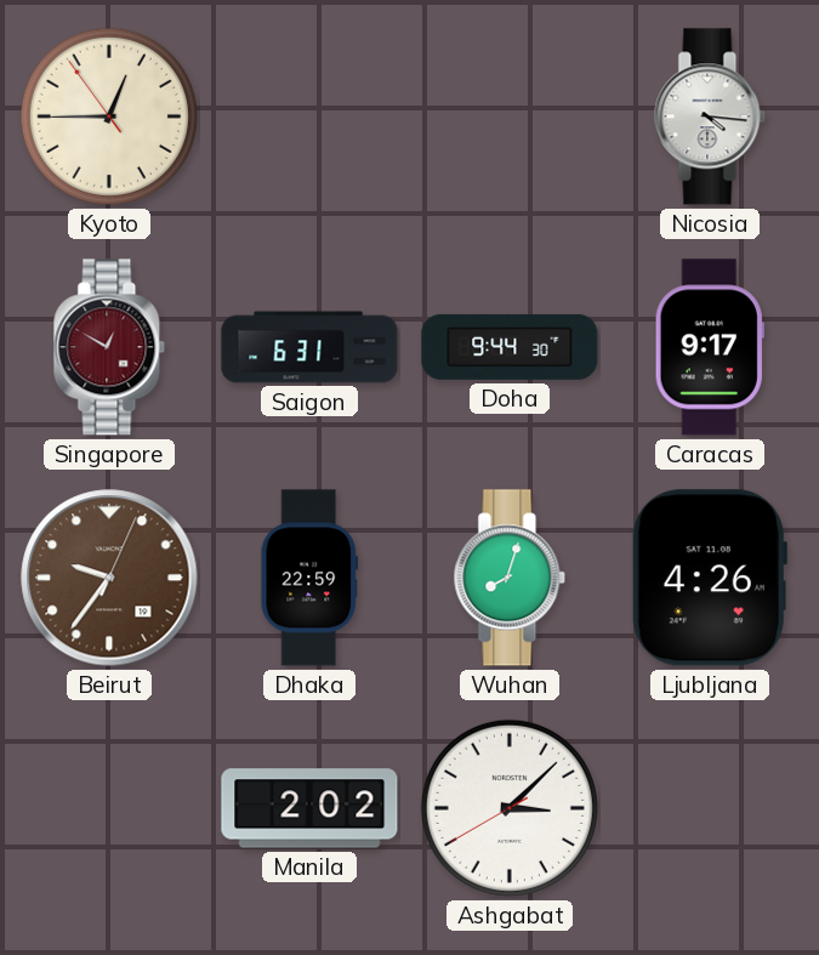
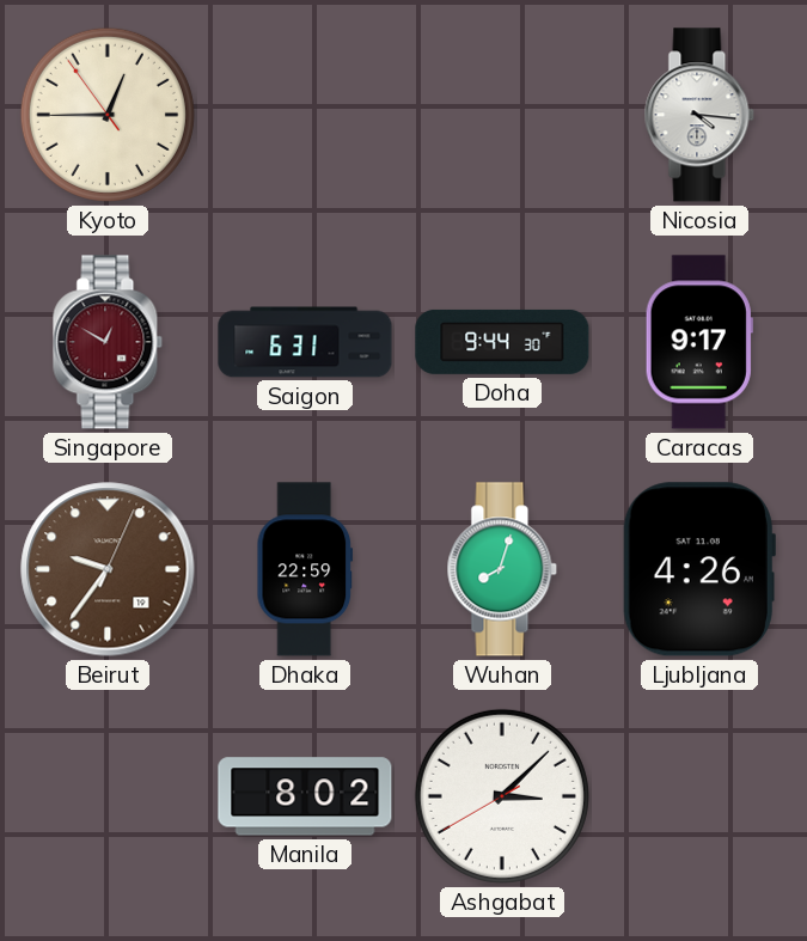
Manila: 2:02 -> 8:02 (305, 796)
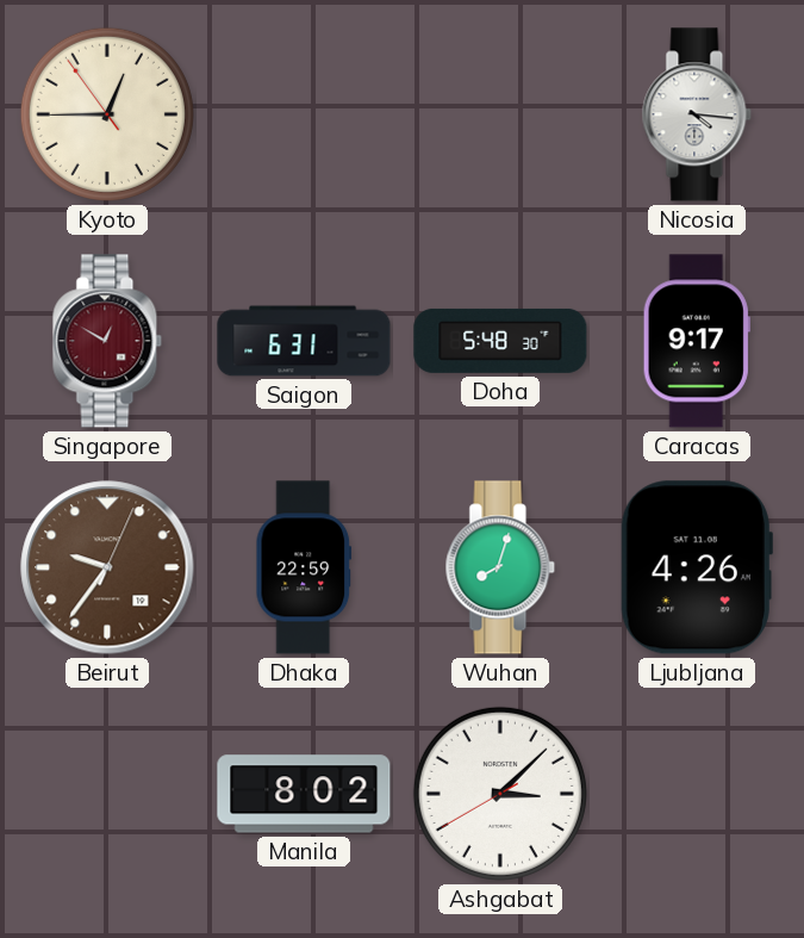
Doha: 9:44 -> 5:48 (500, 341)
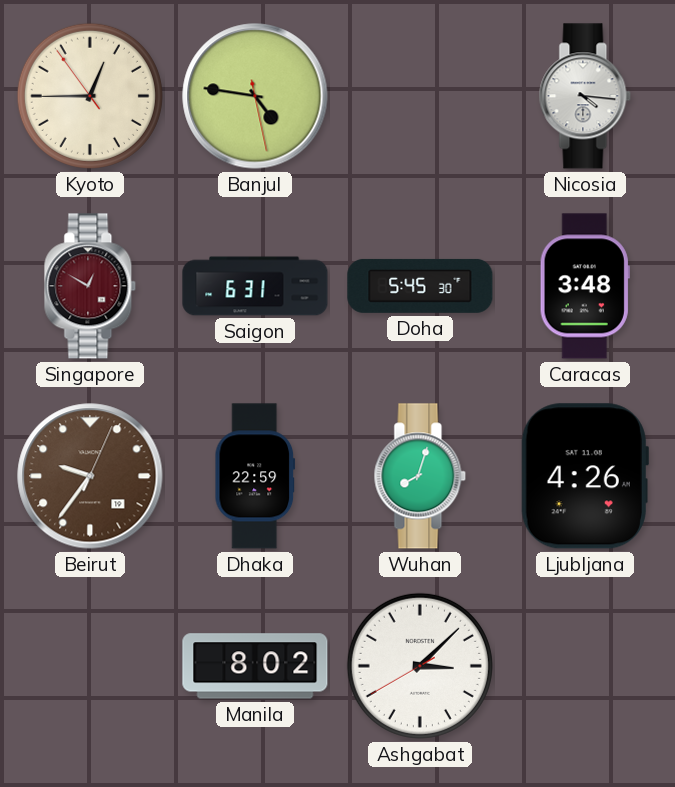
Banjul: none -> 4:46 (255, 96)
Doha: 5:48 -> 5:45 (420, 286)
Caracas: 9:17 -> 3:48 (585, 286)
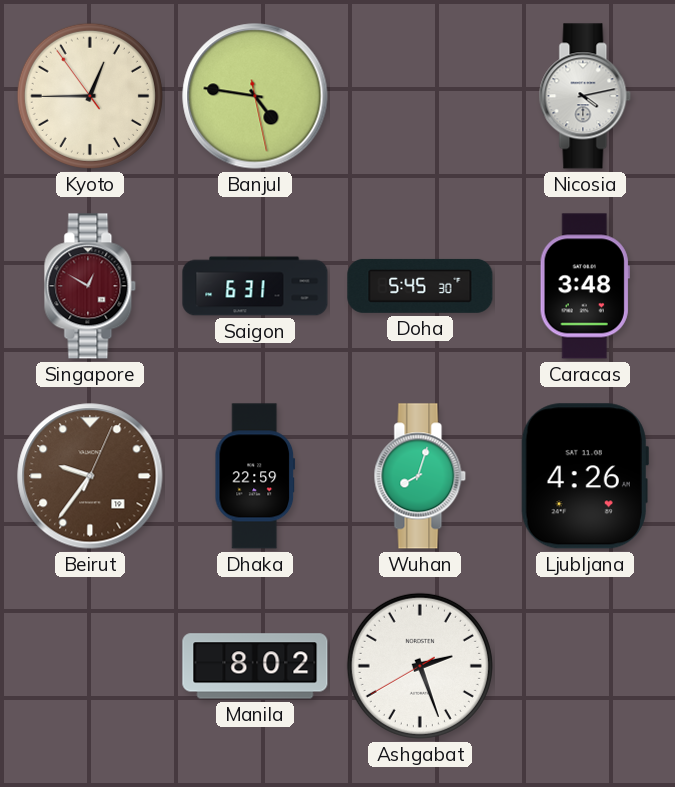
Nicosia: 4:16 -> 4:13 (585, 96)
Ashgabat: 3:07 -> 2:26 (420, 666)
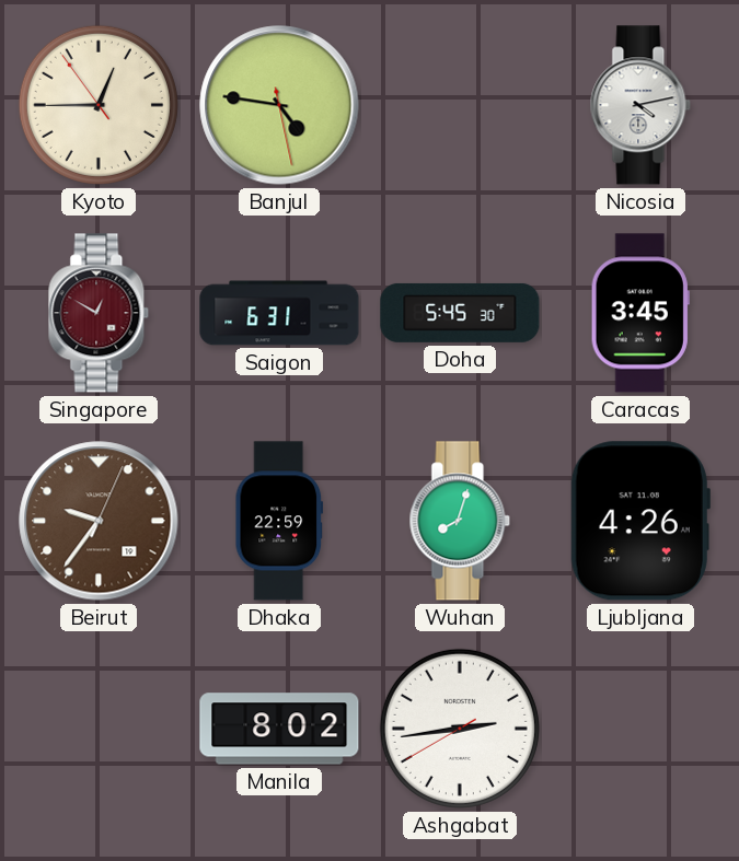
Caracas: 3:48 -> 3:45 (640, 313)
Ashgabat: 2:26 -> 2:43 (460, 729)
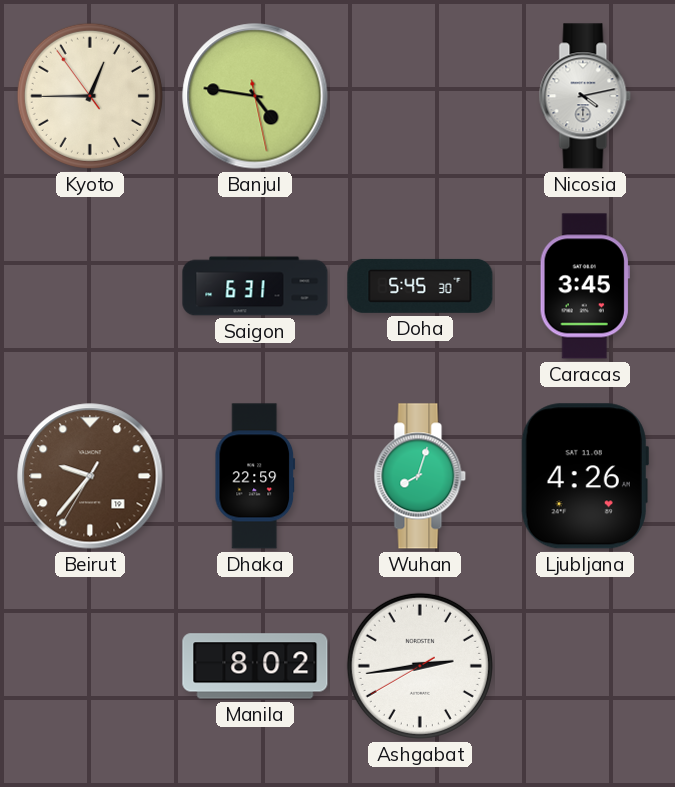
Singapore: 12:50 -> none (99, 313)
Beirut: 9:36:04 -> 9:36:35 (90, 476)
